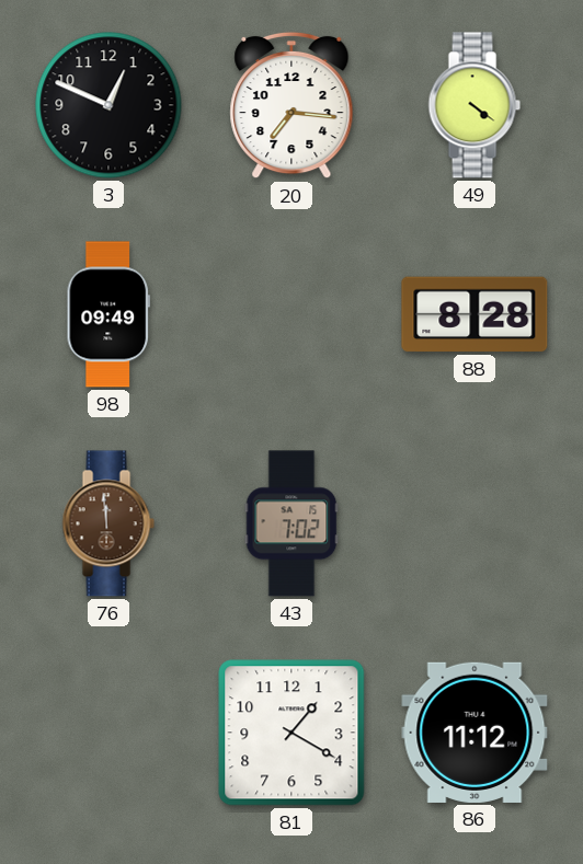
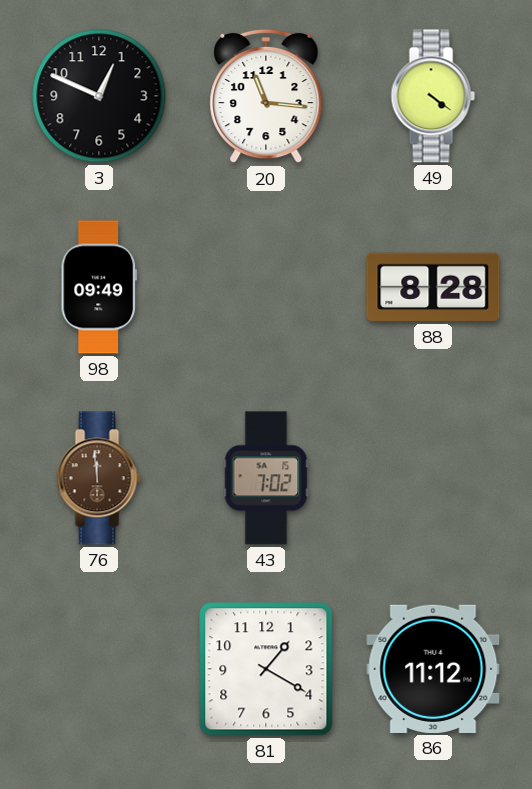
20: 7:16 -> 11:16 (266, 96)
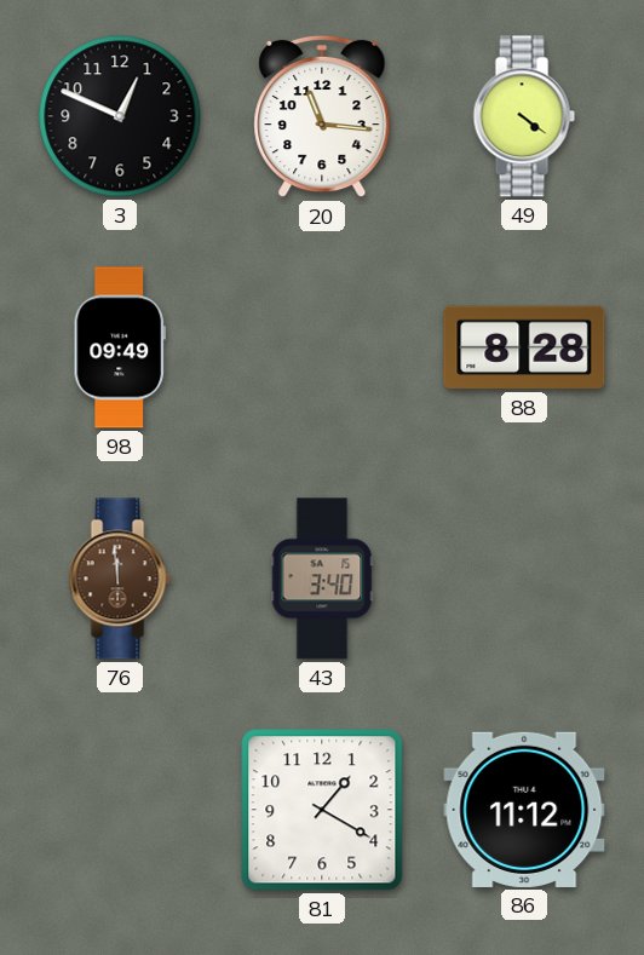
43: 7:02 -> 3:40 (322, 579)
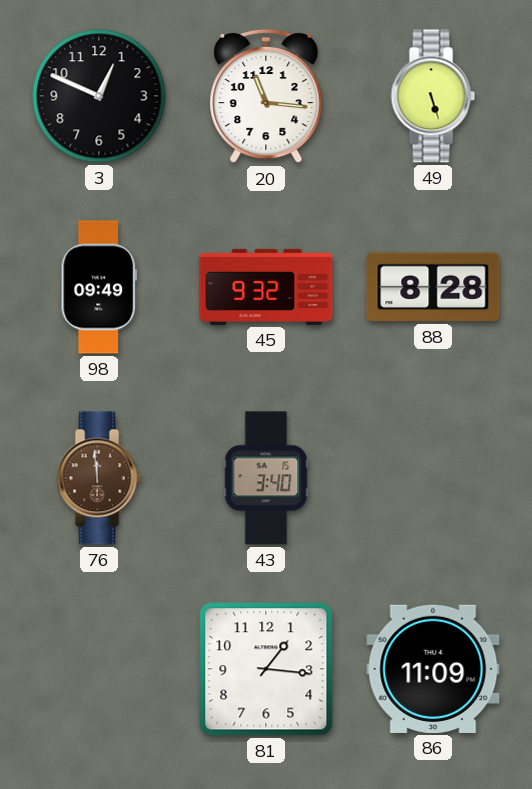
49: 4:21 -> 5:27 (433, 96)
45: none -> 9:32 (266, 287)
81: 1:20 -> 1:16 (266, 669)
86: 11:12 -> 11:09 (433, 669)
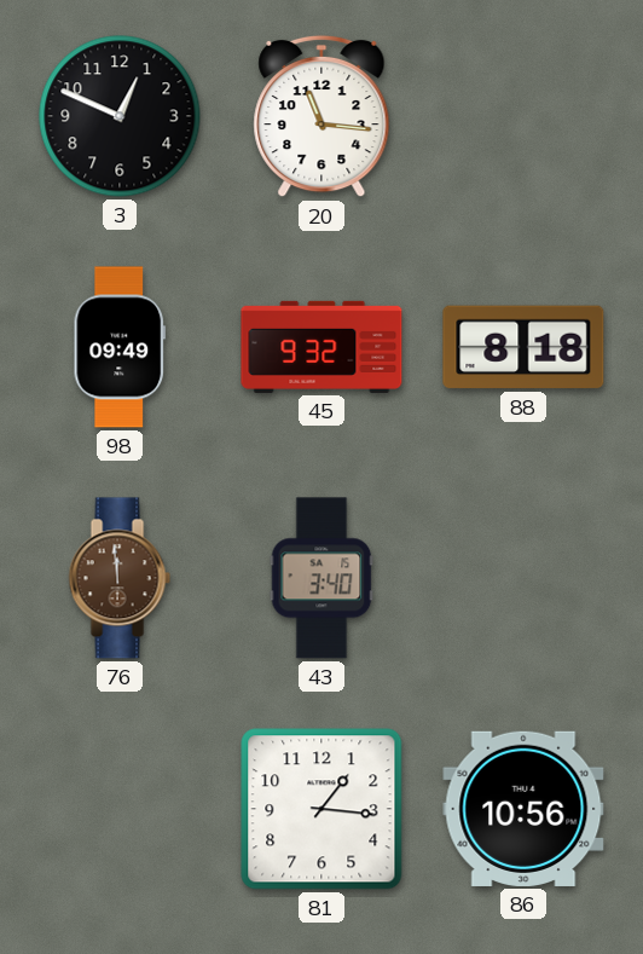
49: 5:27 -> none (433, 96)
88: 8:28 -> 8:18 (523, 347)
86: 11:09 -> 10:56 (523, 809)
